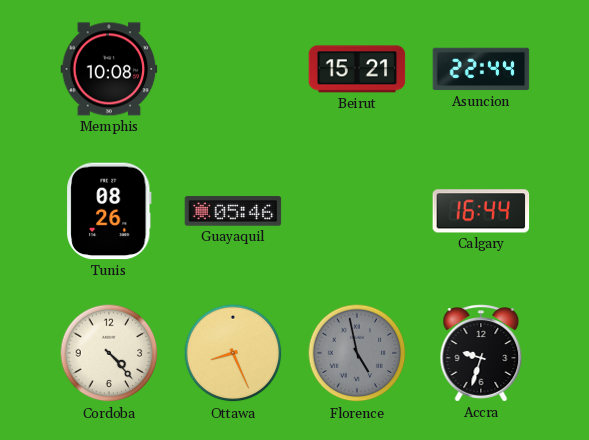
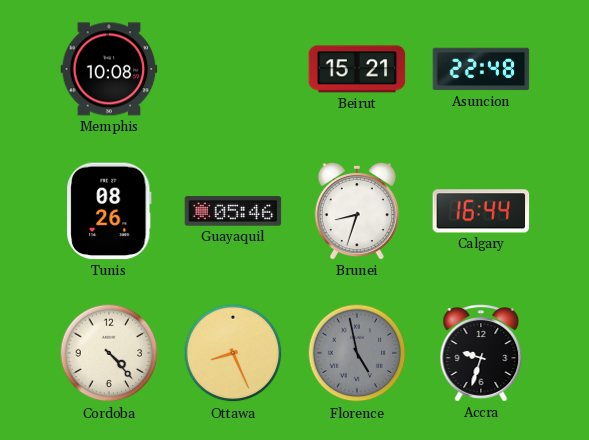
Asuncion: 22:44 -> 22:48 (481, 69)
Brunei: none -> 8:33 (357, 211)
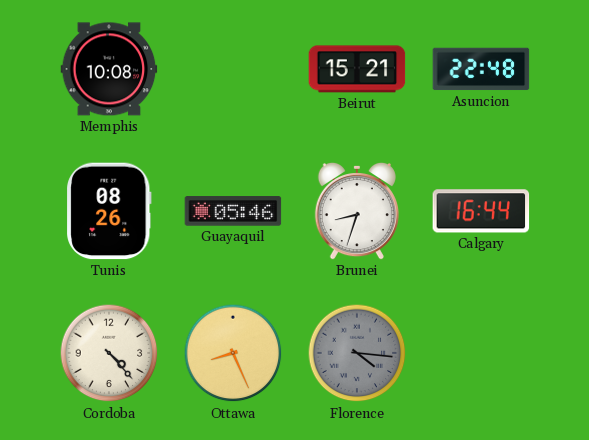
Florence: 4:58 -> 4:16 (357, 353)
Accra: 9:33 -> none (481, 353)
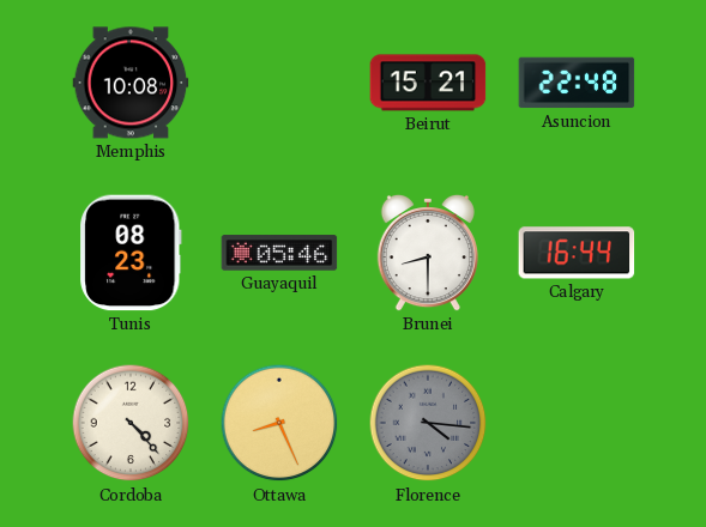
Tunis: 08:26 -> 08:23 (131, 253)
Brunei: 8:33 -> 8:30 (428, 253)
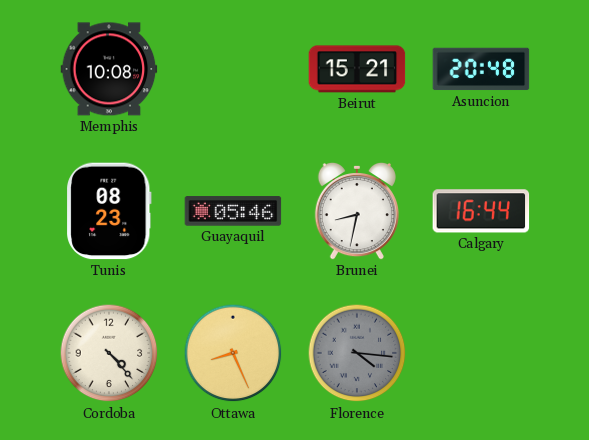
Asuncion: 22:48 -> 20:48 (481, 69)
Brunei: 8:30 -> 8:32 (357, 211)
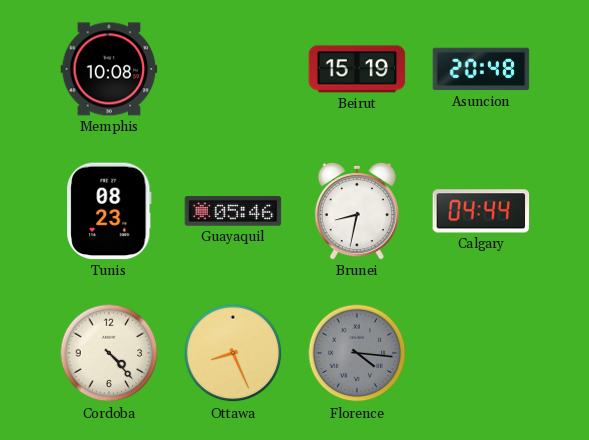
Beirut: 15:21 -> 15:19 (357, 69)
Calgary: 16:44 -> 04:44 (481, 211)
